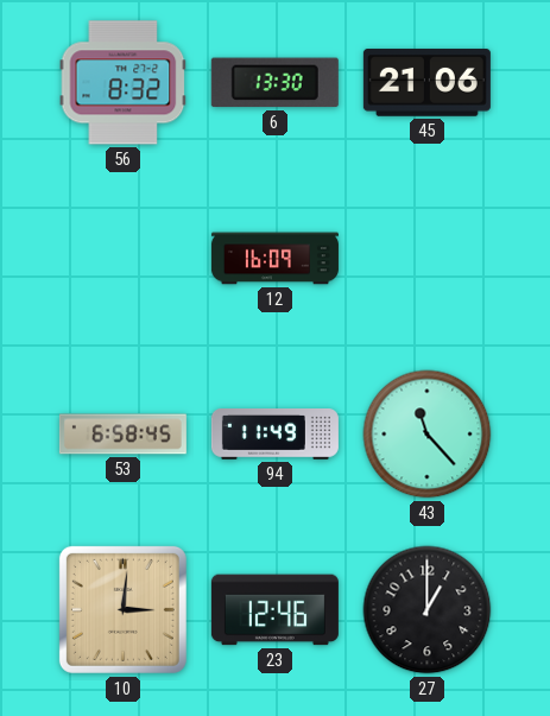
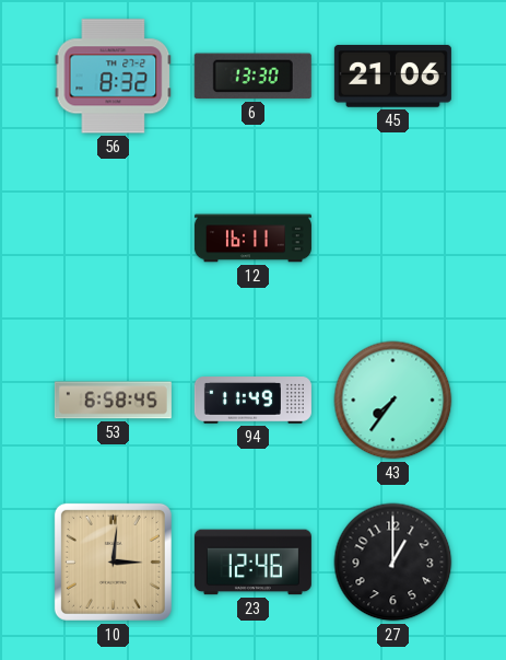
12: 16:09 -> 16:11 (252, 239)
43: 11:23 -> 7:36 (393, 401)
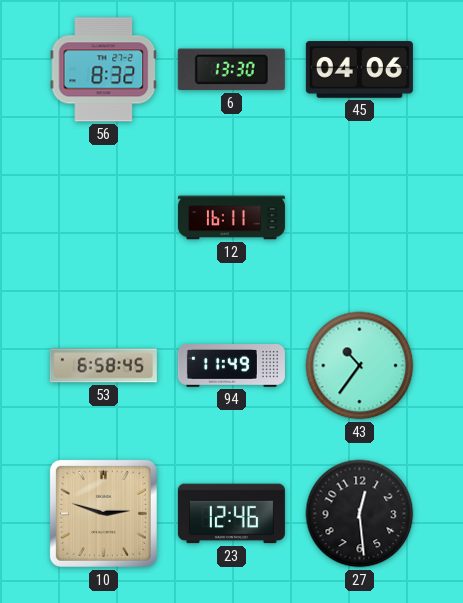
45: 21:06 -> 04:06 (359, 70)
43: 7:36 -> 10:36 (360, 366)
10: 3:01 -> 2:48 (103, 513)
27: 1:00 -> 12:29 (360, 514)
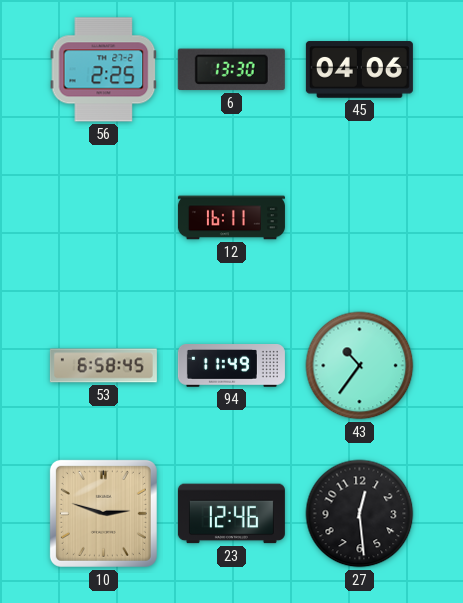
56: 8:32 -> 2:25 (104, 70)
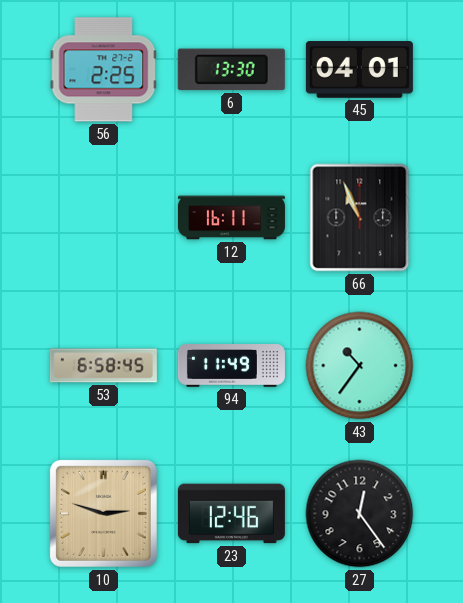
45: 04:06 -> 04:01 (359, 70)
66: none -> 10:56 (360, 218)
27: 12:29 -> 12:24 (360, 514)
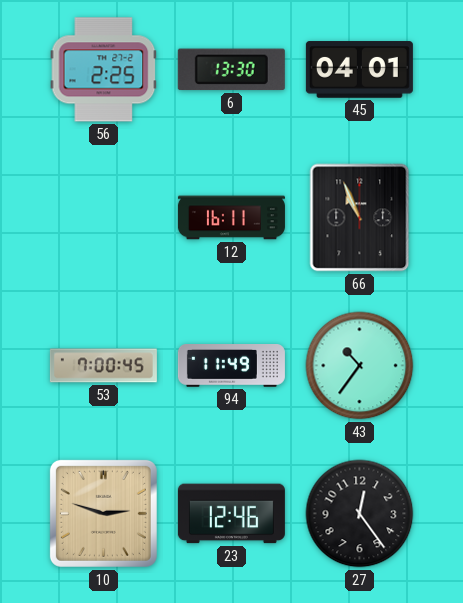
53: 6:58 -> 7:00 (103, 366)
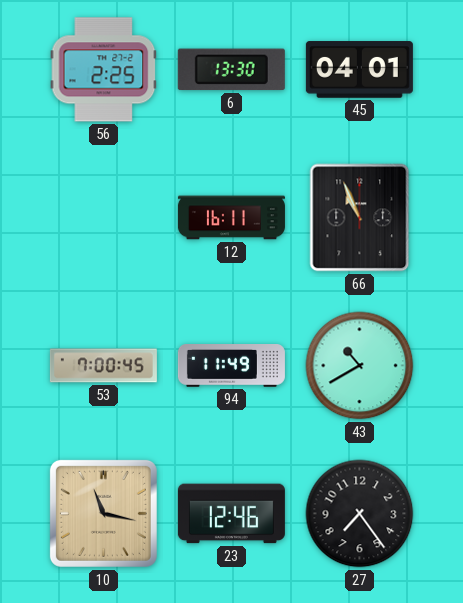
43: 10:36 -> 10:40 (360, 366)
10: 2:48 -> 11:17 (103, 513)
27: 12:24 -> 7:24 (360, 514)
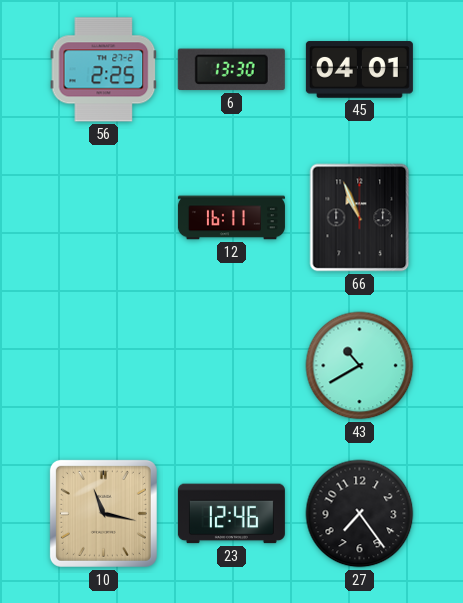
53: 7:00 -> none (103, 366)
94: 11:49 -> none (231, 366)
